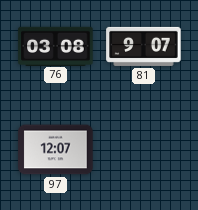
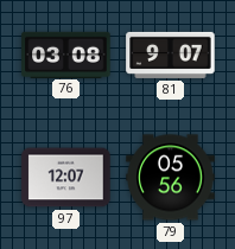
79: none -> 05:56 (171, 178)
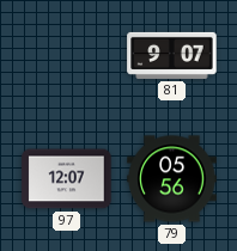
76: 03:08 -> none (66, 55)
